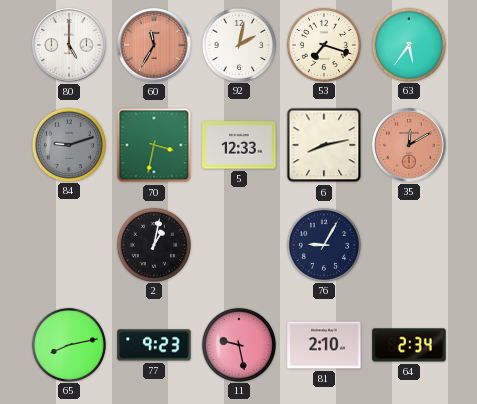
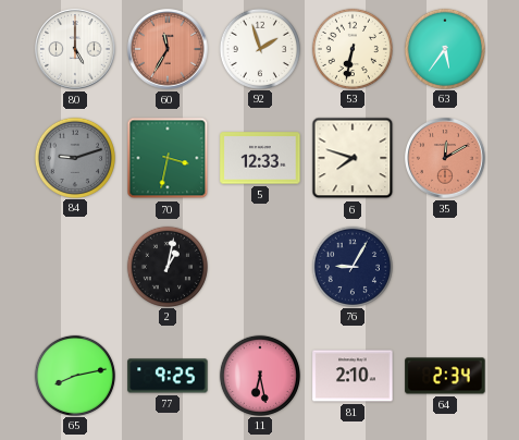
92: 2:02 -> 1:57 (259, 48)
53: 7:18 -> 6:32 (351, 48)
6: 8:13 -> 7:48 (353, 158)
77: 9:23 -> 9:25 (168, 376)
11: 9:28 -> 6:28 (259, 375)
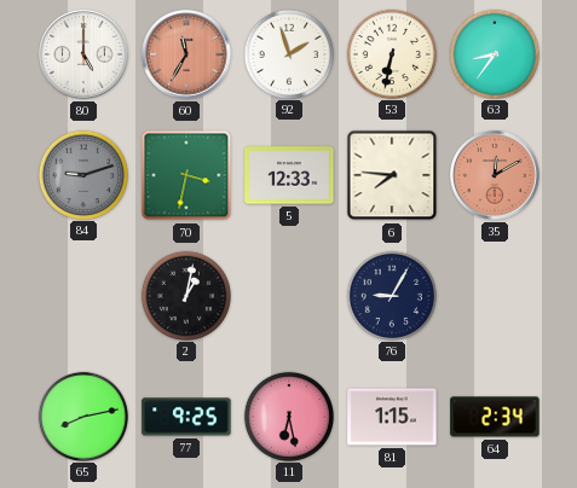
63: 5:36 -> 8:36 (494, 53)
6: 7:48 -> 7:46 (392, 175)
81: 2:10 -> 1:15 (392, 417)
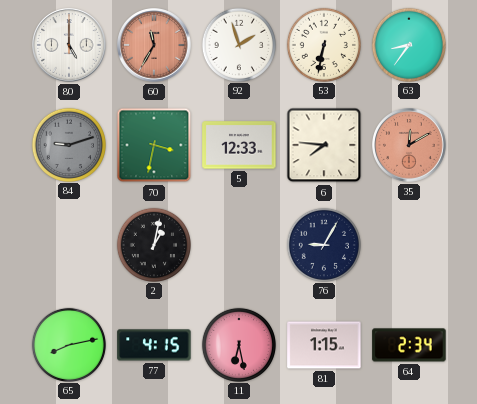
77: 9:25 -> 4:15 (154, 345)
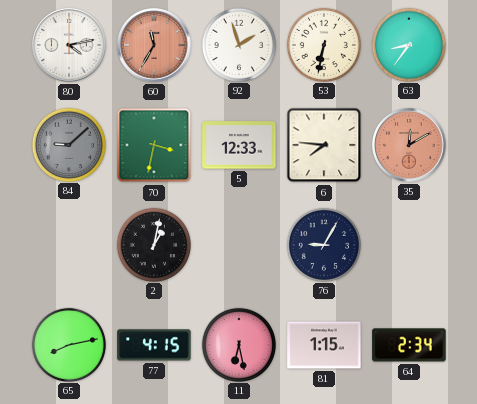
80: 5:00 -> 4:13 (69, 45)
84: 9:12 -> 9:08 (68, 144)
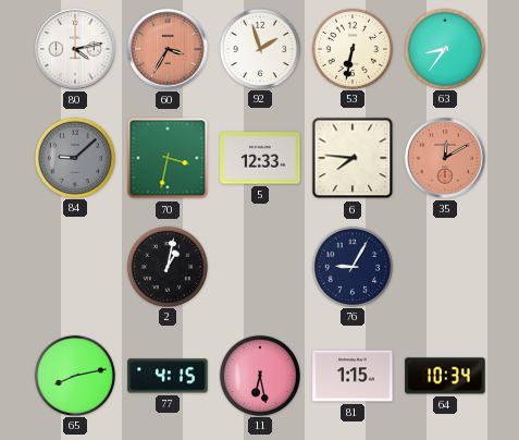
60: 11:35 -> 3:35 (168, 49)
64: 2:34 -> 10:34 (445, 376)
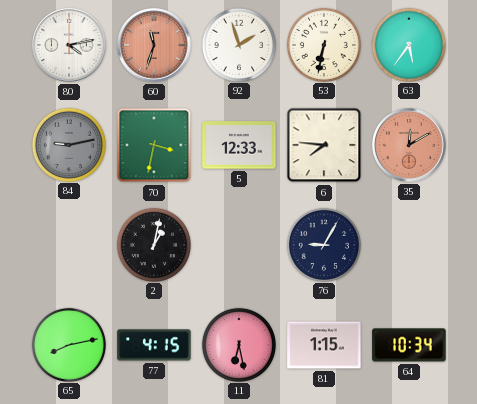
60: 3:35 -> 11:33 (154, 45)
63: 8:36 -> 5:36 (408, 44)
84: 9:08 -> 9:13 (68, 144)
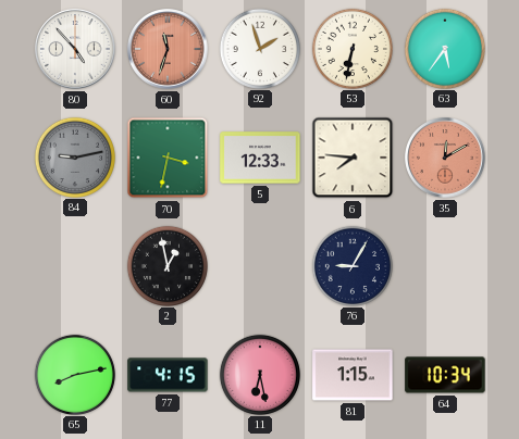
80: 4:13 -> 4:53 (75, 49)
2: 1:02 -> 12:58 (166, 265)
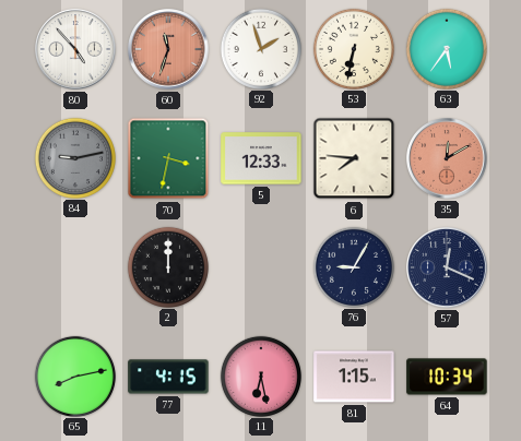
2: 12:58 -> 12:00 (167, 266)
57: none -> 12:19 (447, 267)
